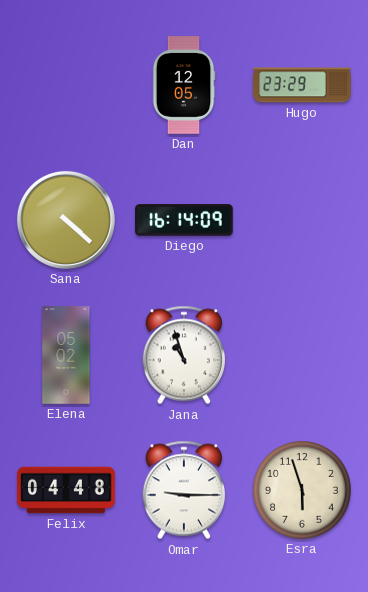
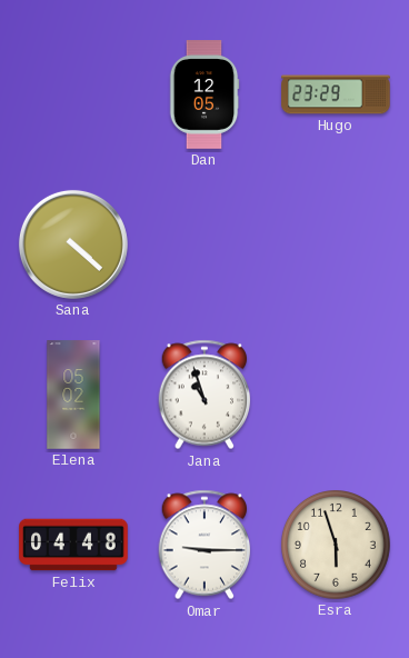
Diego: 16:14 -> none (184, 220)
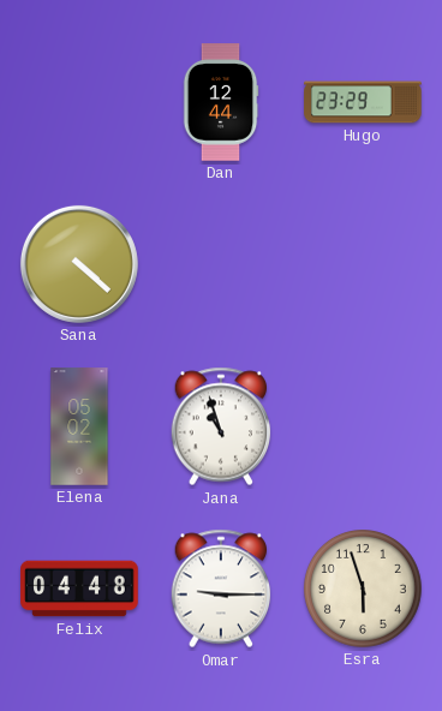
Dan: 12:05 -> 12:44 (221, 102)
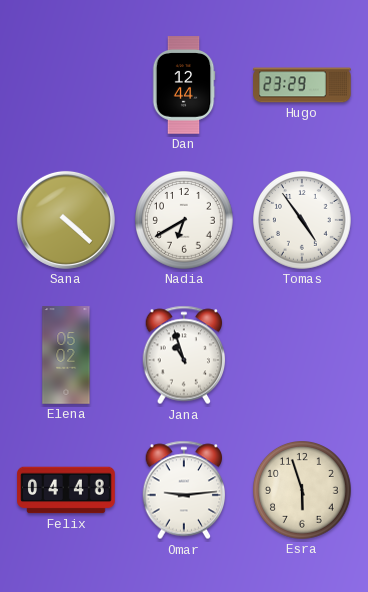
Nadia: none -> 6:40 (185, 221)
Tomas: none -> 4:54 (303, 221)
Omar: 9:15 -> 9:14 (184, 490)
